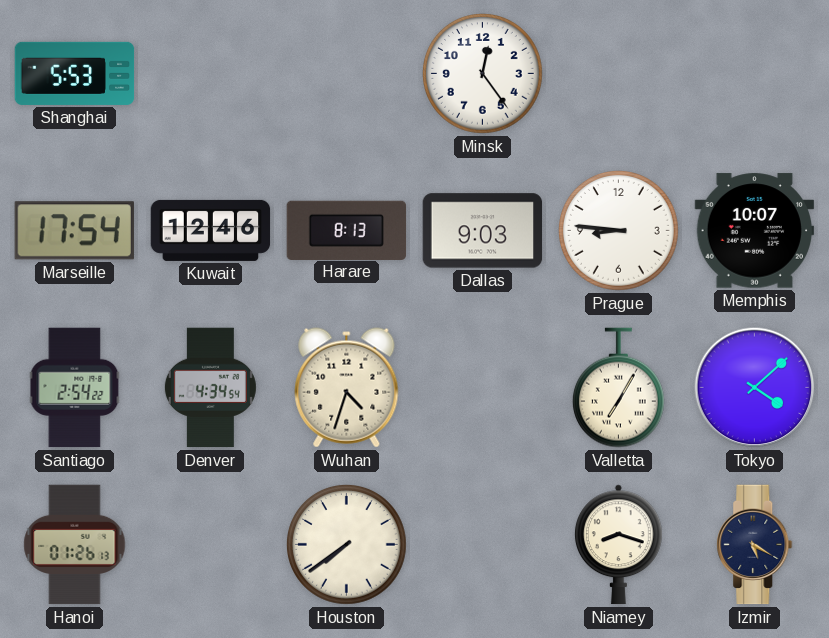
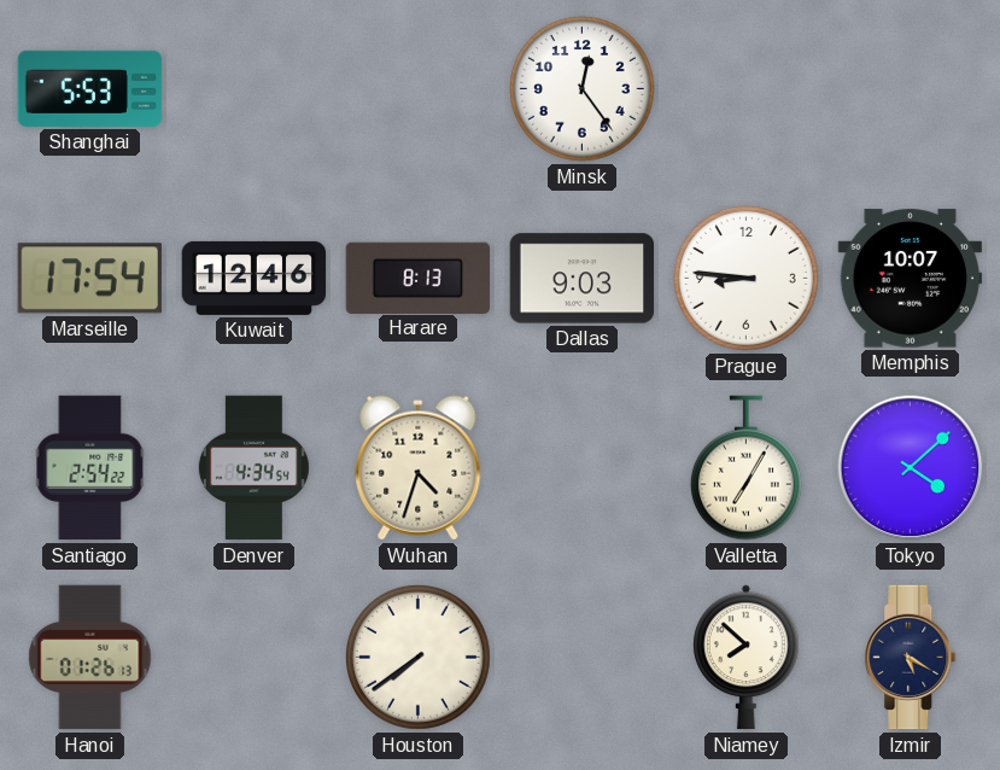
Niamey: 8:18 -> 7:52 (745, 658)
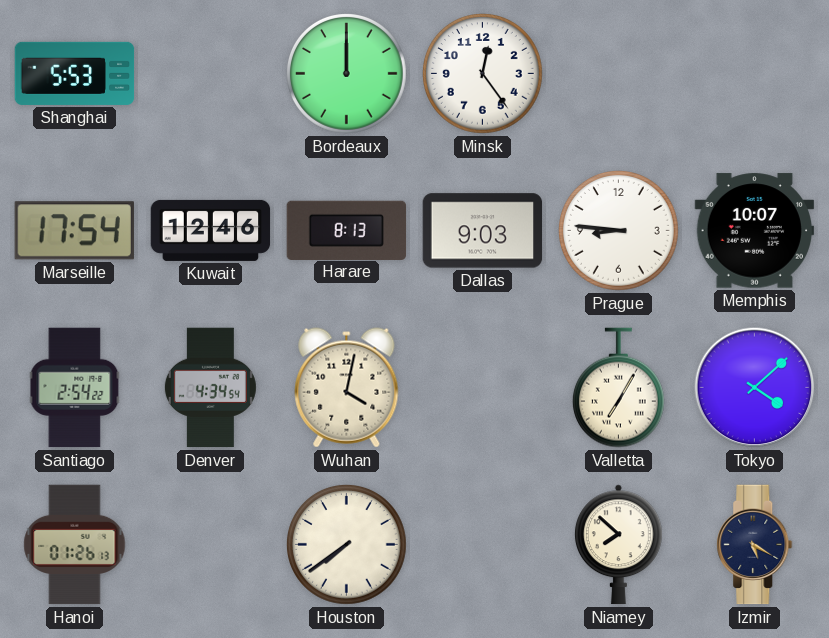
Bordeaux: none -> 12:00 (347, 74)
Wuhan: 4:33 -> 4:02 (347, 388)
